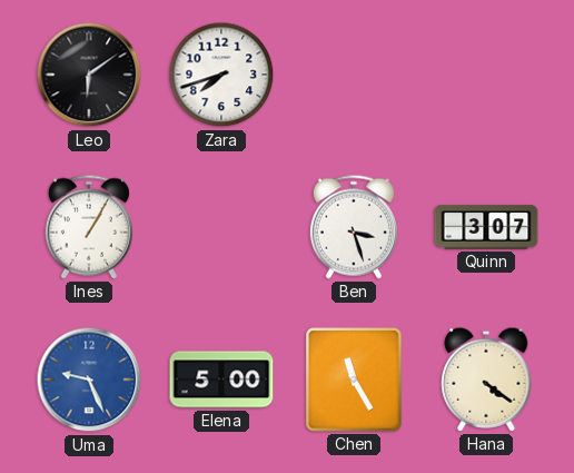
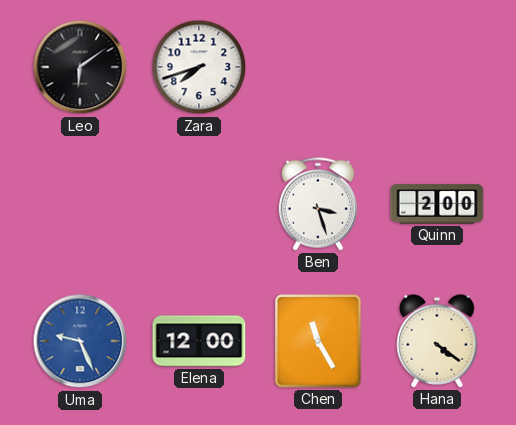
Ines: 1:05 -> none (89, 227)
Quinn: 3:07 -> 2:00 (437, 204)
Elena: 5:00 -> 12:00 (199, 341)
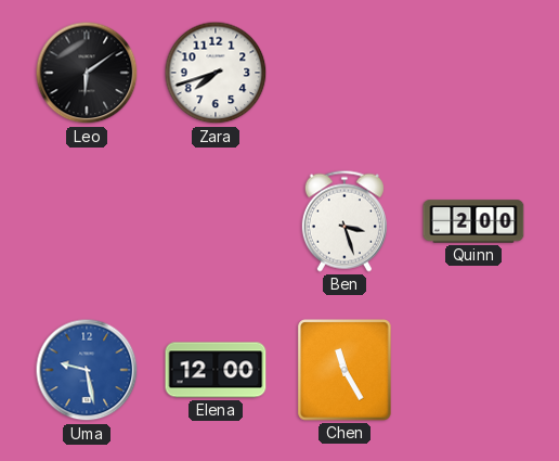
Uma: 9:26 -> 9:28 (87, 370)
Hana: 4:21 -> none (437, 341)
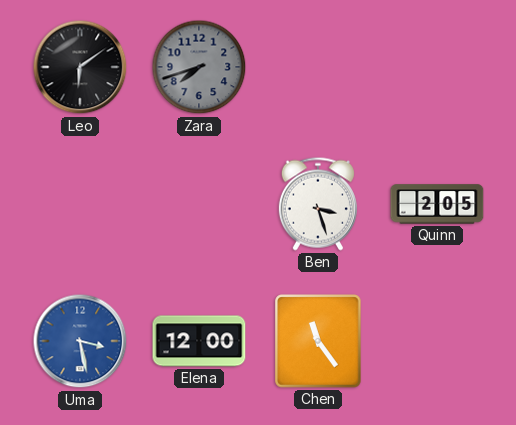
Zara dial: white -> grey (199, 67)
Quinn: 2:00 -> 2:05 (437, 204)
Uma: 9:28 -> 3:28 (80, 341)
Chen: 11:25 -> 11:24 (318, 341)
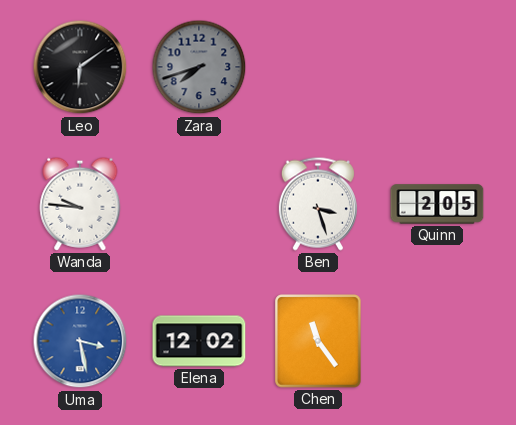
Wanda: none -> 9:46 (80, 204)
Elena: 12:00 -> 12:02 (199, 341)
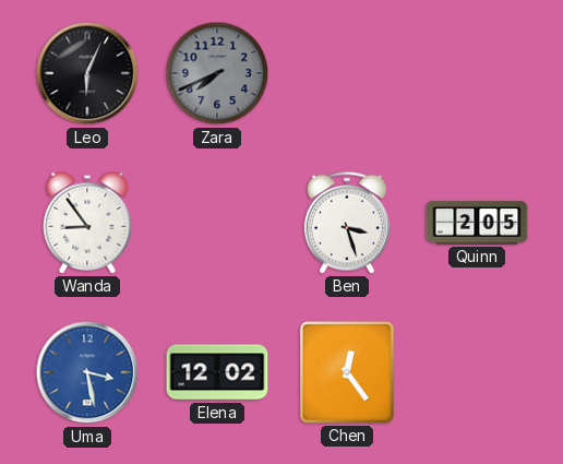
Leo: 6:09 -> 6:04 (87, 73)
Zara: 7:42 -> 7:41 (217, 73)
Wanda: 9:46 -> 8:54 (87, 223)
Chen: 11:24 -> 12:24 (347, 372)
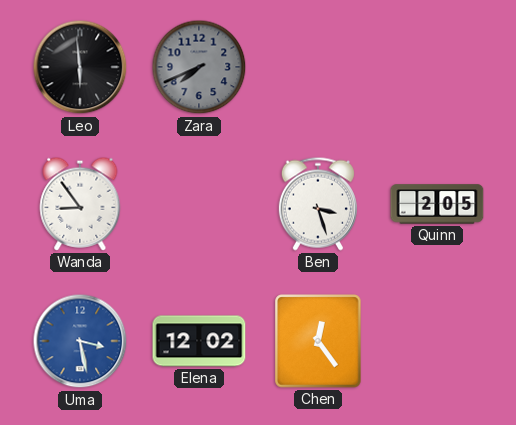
Leo: 6:04 -> 5:59 (80, 67)
